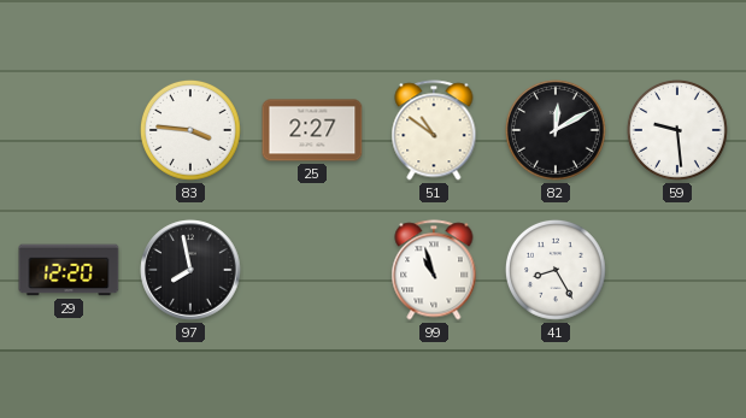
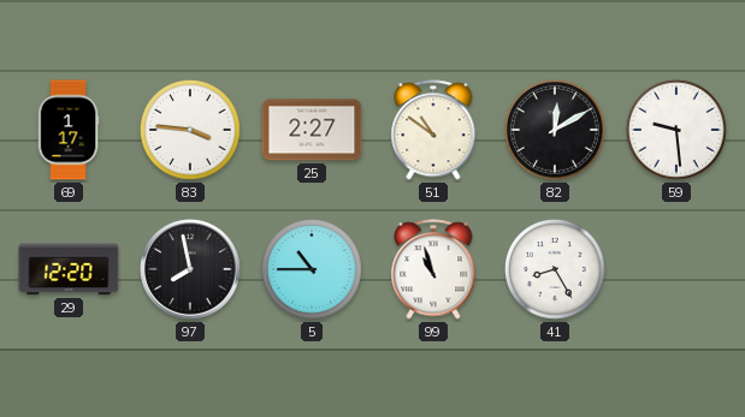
69: none -> 1:17 (69, 130)
5: none -> 10:45 (312, 269)
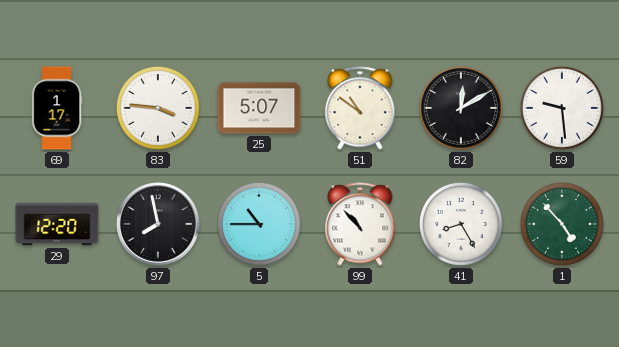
25: 2:27 -> 5:07 (259, 108)
99: 10:57 -> 10:53 (360, 224)
1: none -> 4:53 (562, 224)
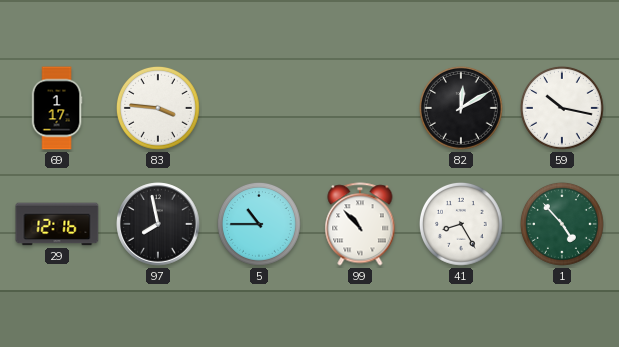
25: 5:07 -> none (259, 108)
51: 10:51 -> none (360, 108)
59: 9:29 -> 10:17 (562, 108)
29: 12:20 -> 12:16 (57, 224)
